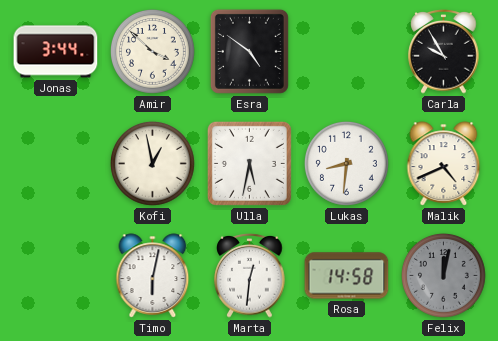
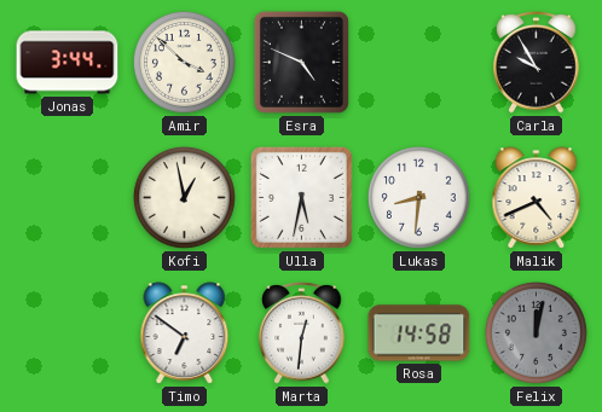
Esra: 4:51 -> 4:49 (301, 62)
Timo: 6:02 -> 6:51 (185, 333)
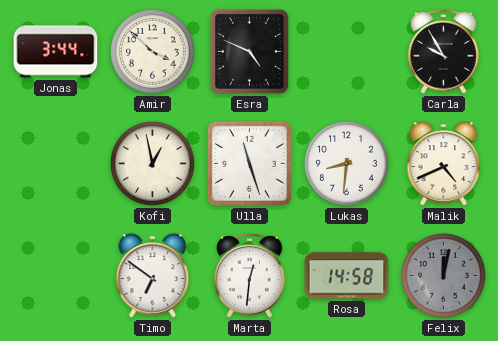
Ulla: 5:32 -> 11:27 (249, 163)
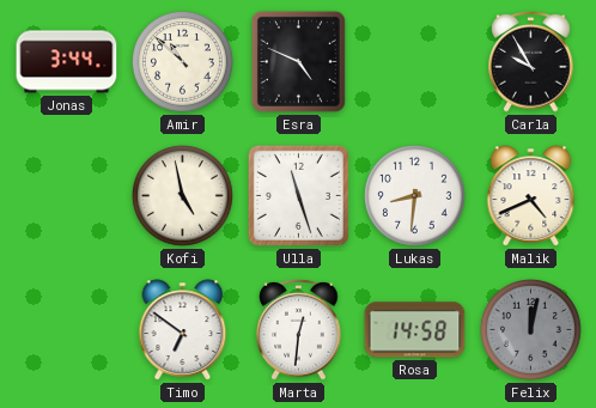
Amir: 3:52 -> 10:52 (183, 62)
Kofi: 12:58 -> 4:58 (183, 196)
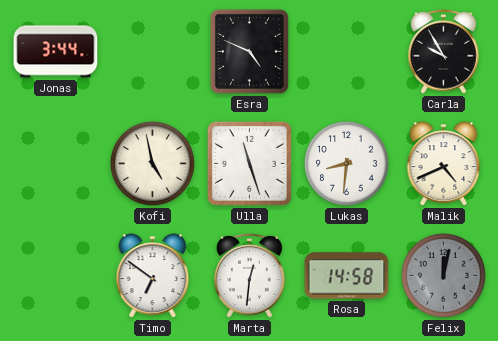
Amir: 10:52 -> none (183, 62)
